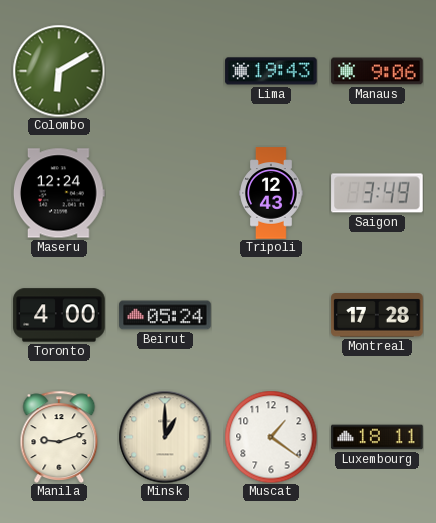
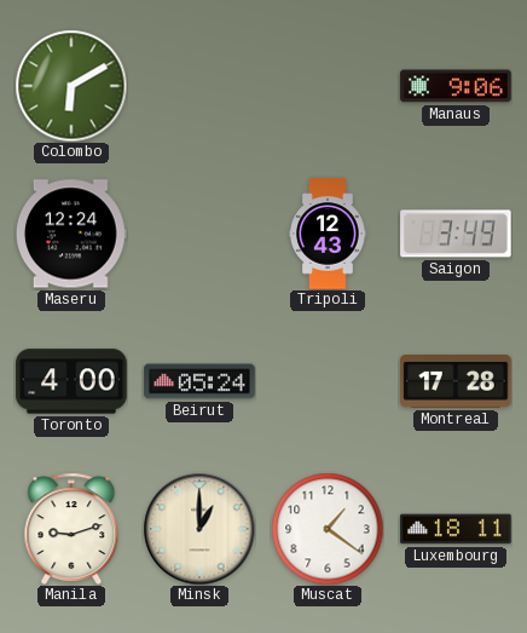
Lima: 19:43 -> none (271, 71)
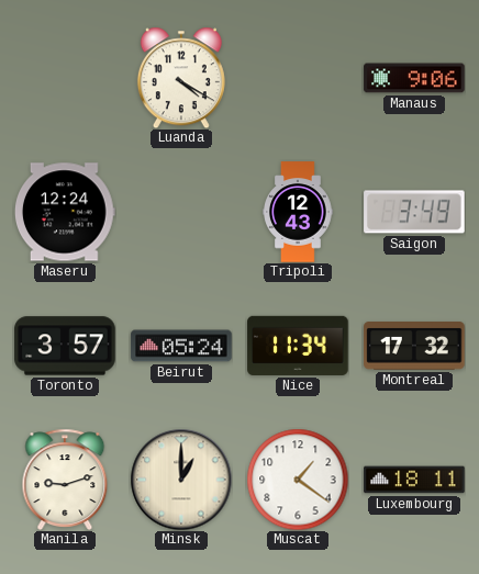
Colombo: 6:10 -> none (71, 86)
Luanda: none -> 4:20 (181, 78)
Toronto: 4:00 -> 3:57 (65, 346)
Nice: none -> 11:34 (298, 346)
Montreal: 17:28 -> 17:32 (414, 347)
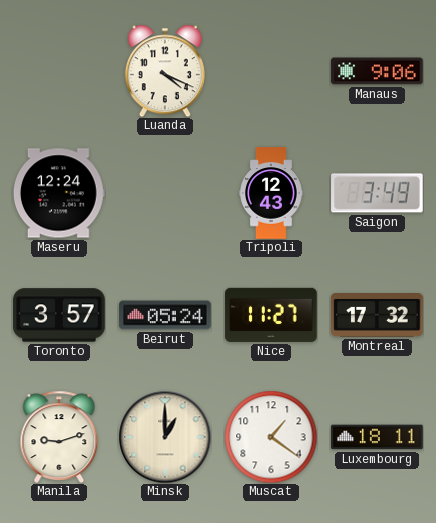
Luanda: 4:20 -> 4:19 (165, 71)
Nice: 11:34 -> 11:27 (271, 315)
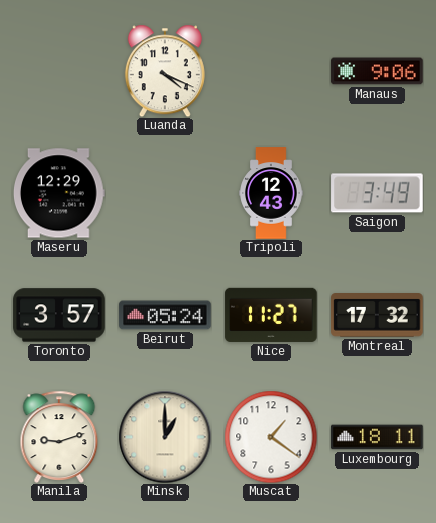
Maseru: 12:24 -> 12:29 (60, 193)
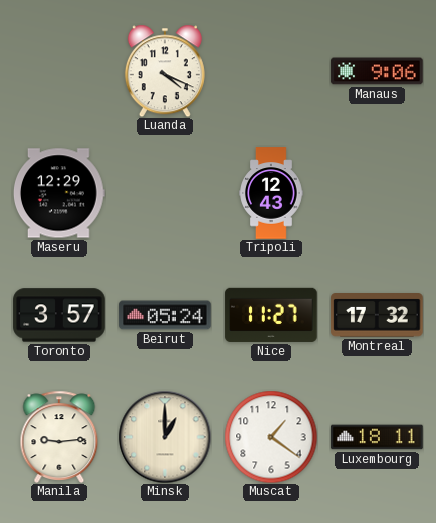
Saigon: 3:49 -> none (377, 193)
Manila: 9:12 -> 9:14 (59, 436)
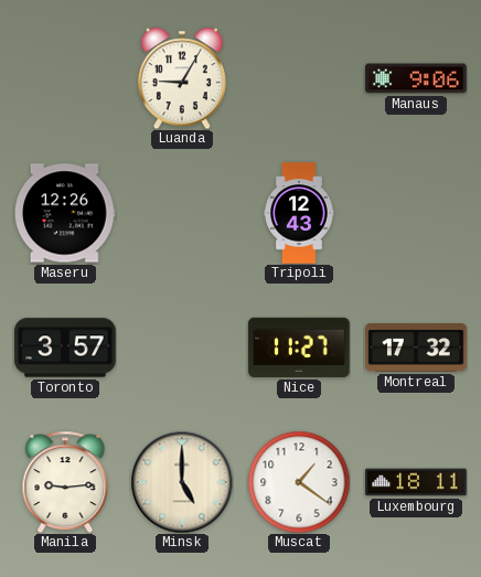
Luanda: 4:19 -> 9:05 (182, 78)
Maseru: 12:29 -> 12:26 (66, 213)
Beirut: 05:24 -> none (165, 315)
Minsk: 1:00 -> 5:00 (182, 482)
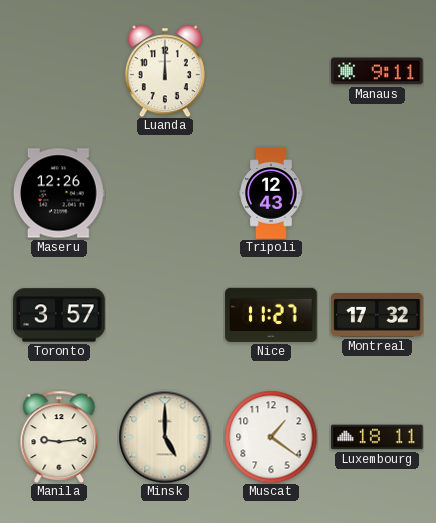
Luanda: 9:05 -> 12:00 (165, 71)
Manaus: 9:06 -> 9:11 (377, 71)
